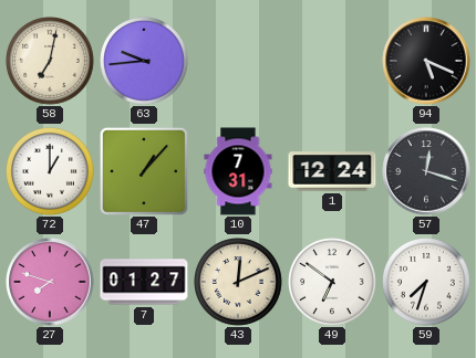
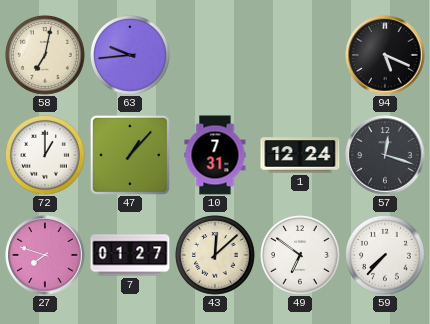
43: 12:11 -> 12:08 (216, 256)
59: 7:33 -> 7:37 (386, 256)
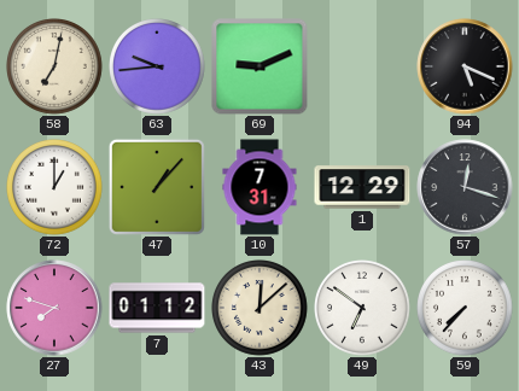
69: none -> 9:11 (259, 66)
1: 12:24 -> 12:29 (362, 187)
7: 01:27 -> 01:12 (157, 308)
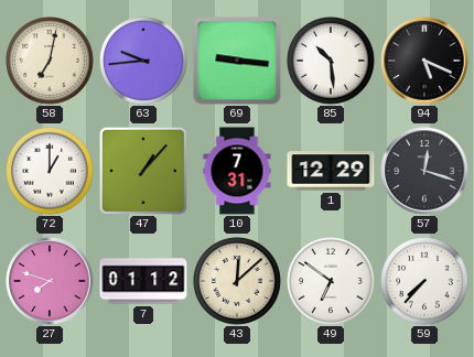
69: 9:11 -> 9:16 (237, 61)
85: none -> 10:29 (332, 62)
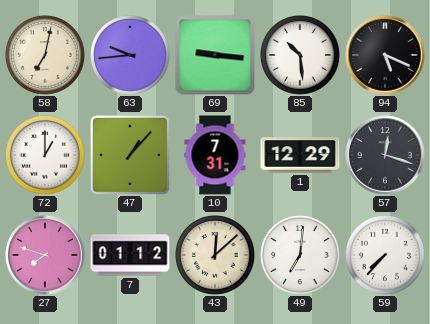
49: 6:51 -> 7:01 (301, 256)
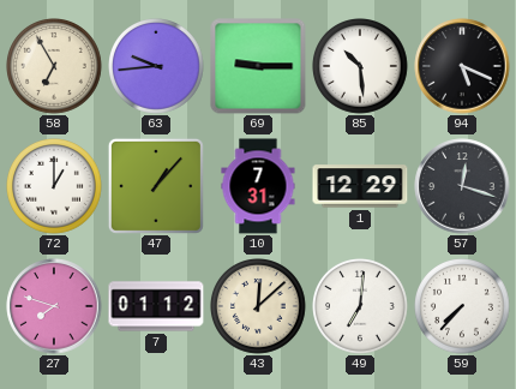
58: 7:02 -> 6:55 (55, 67)
69: 9:16 -> 9:15 (258, 66)
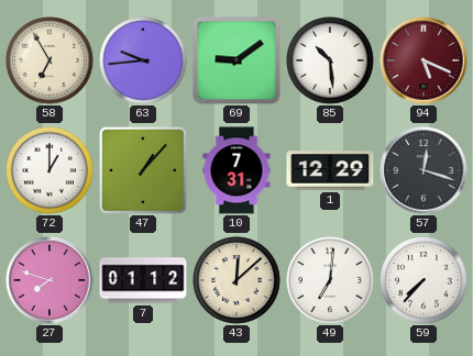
69: 9:15 -> 9:09 (237, 60)
94 dial: black -> burgundy (424, 60)
